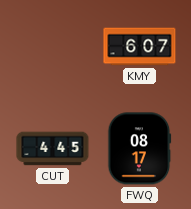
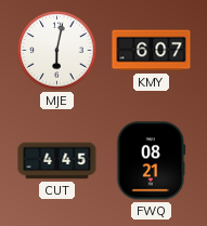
MJE: none -> 6:02 (57, 51)
FWQ: 08:17 -> 08:21 (152, 161)
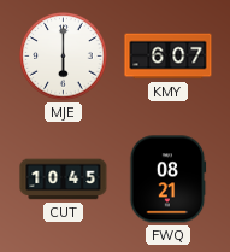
MJE: 6:02 -> 6:00 (64, 57)
CUT: 4:45 -> 10:45 (64, 180)
